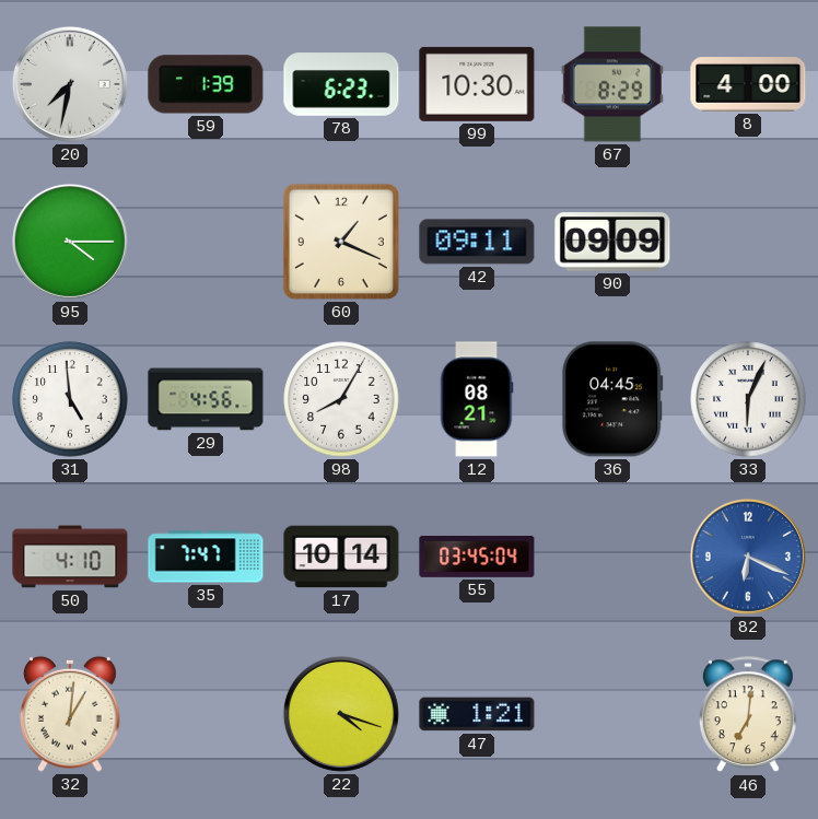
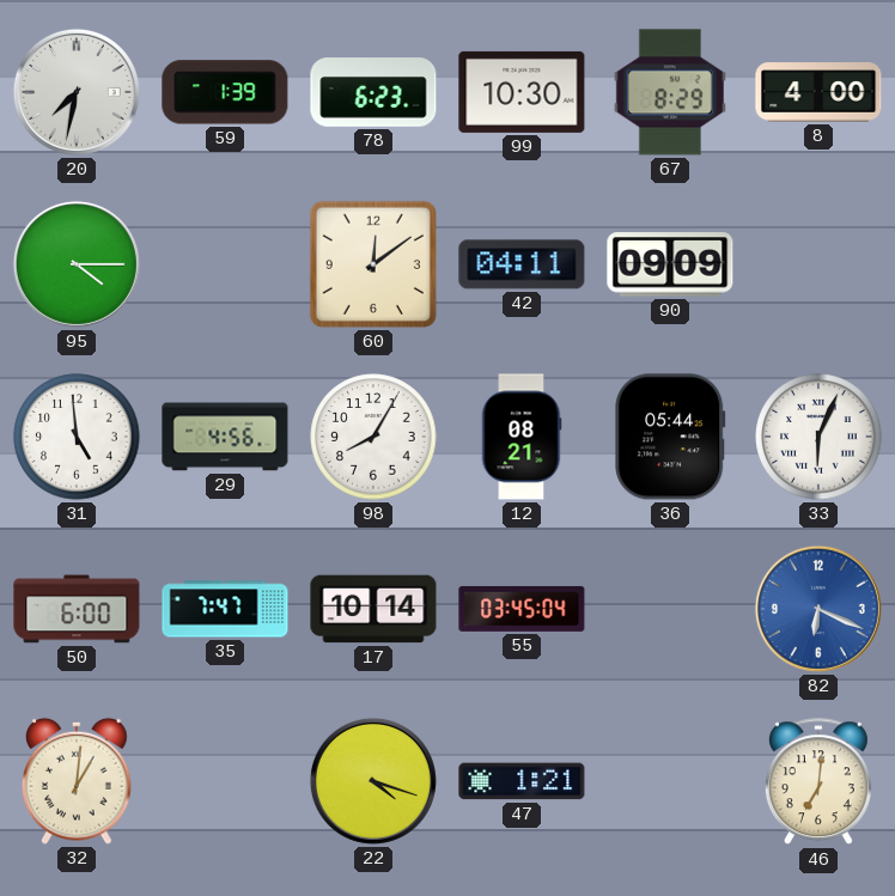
60: 1:19 -> 12:09 (373, 264)
42: 09:11 -> 04:11 (522, 264)
36: 04:45 -> 05:44 (670, 437)
50: 4:10 -> 6:00 (77, 609)
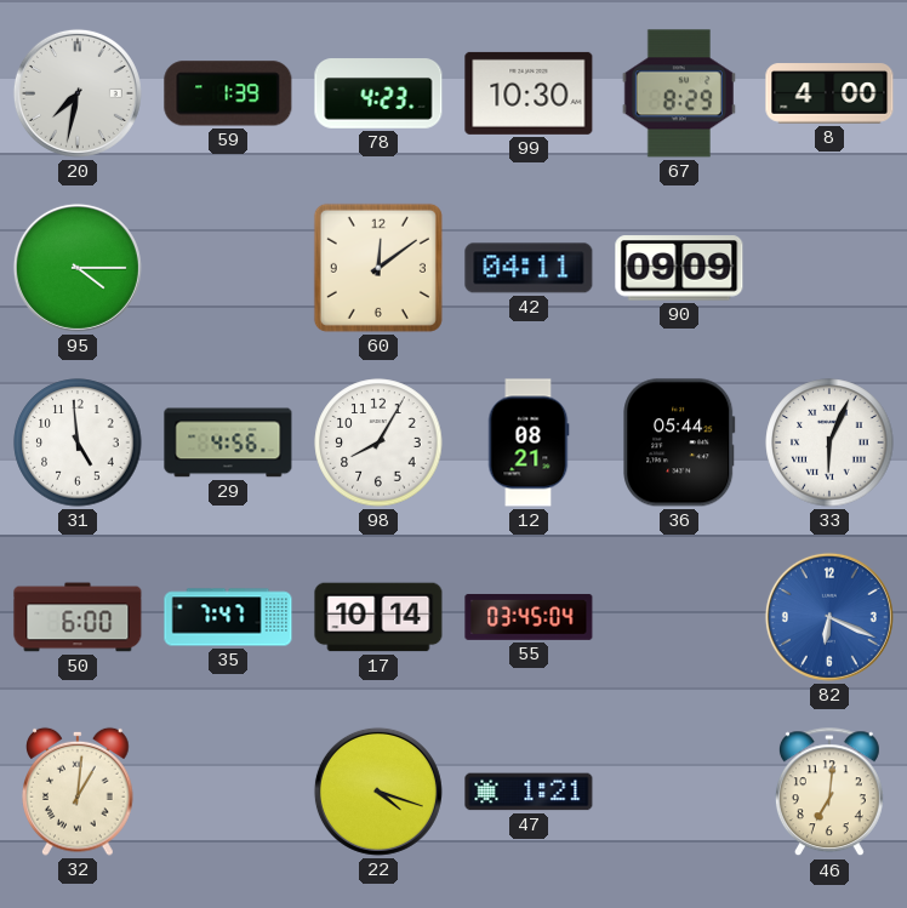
78: 6:23 -> 4:23 (378, 93)
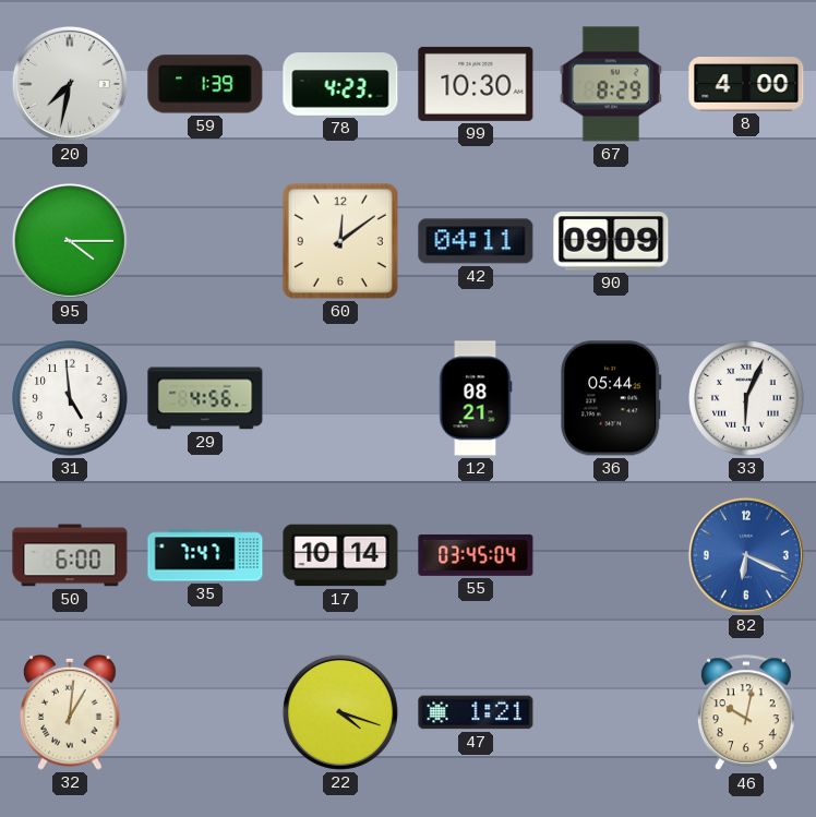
98: 8:05 -> none (378, 442)
46: 7:01 -> 10:02 (746, 713)
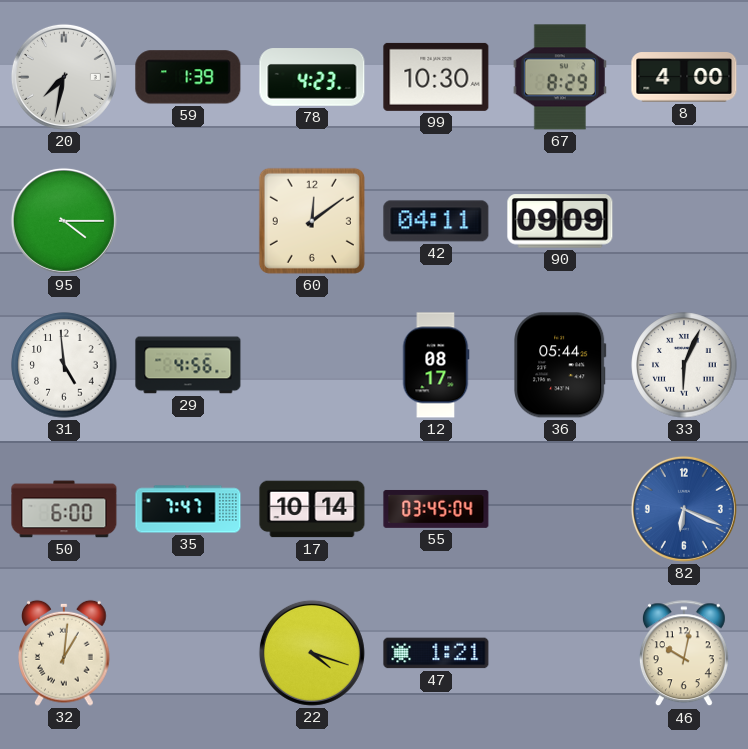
12: 08:21 -> 08:17 (436, 365)
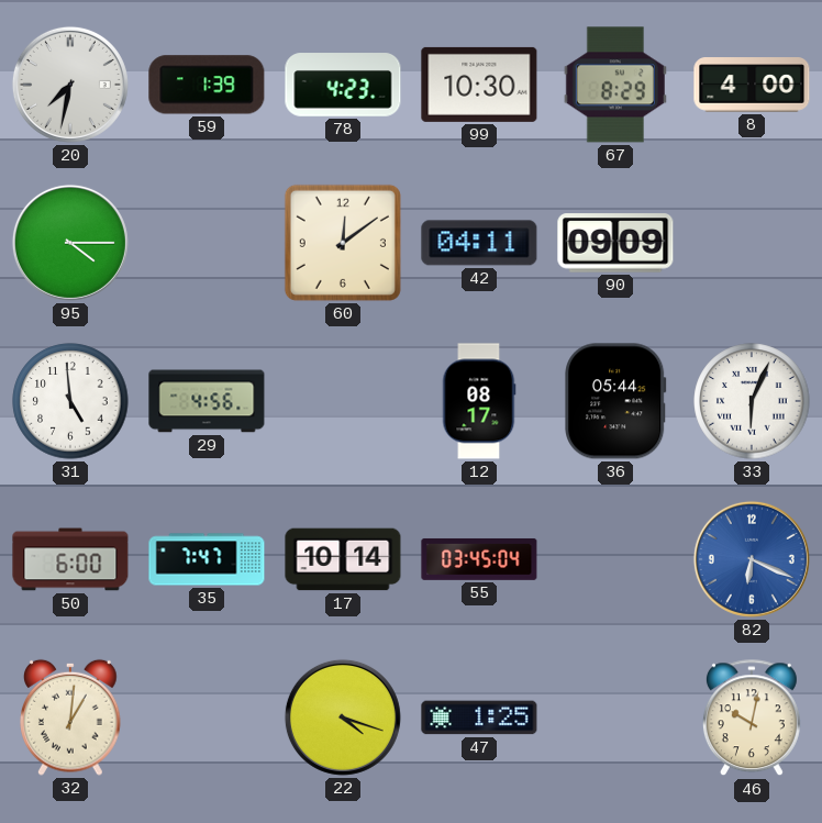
47: 1:21 -> 1:25 (479, 718)
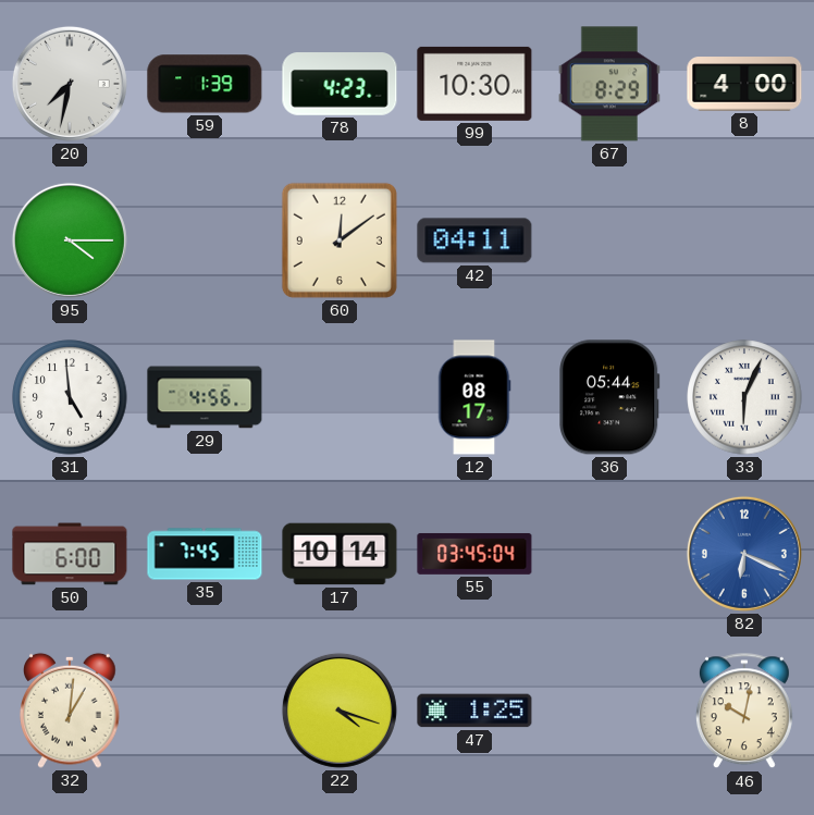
90: 09:09 -> none (615, 243)
35: 7:47 -> 7:45 (205, 554)
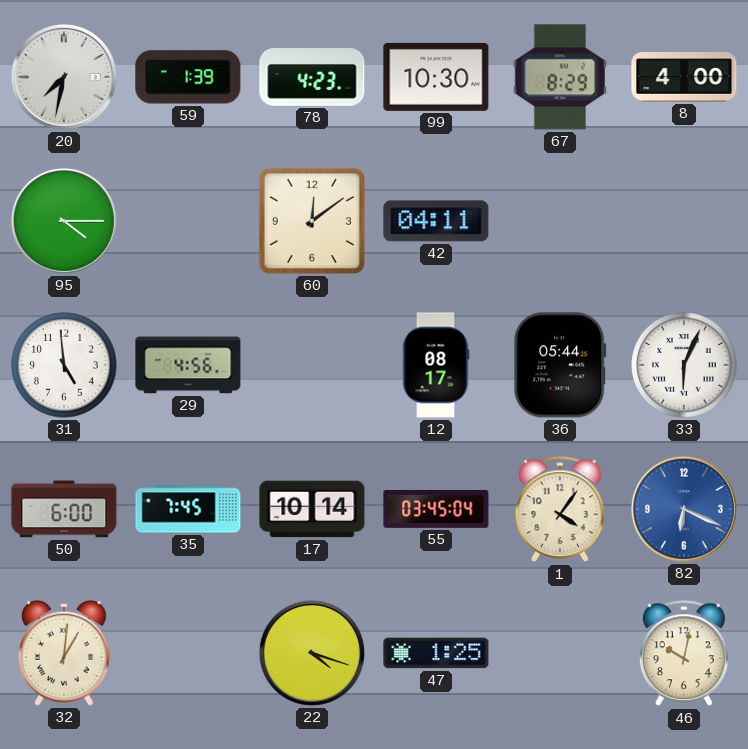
1: none -> 4:06 (560, 510)
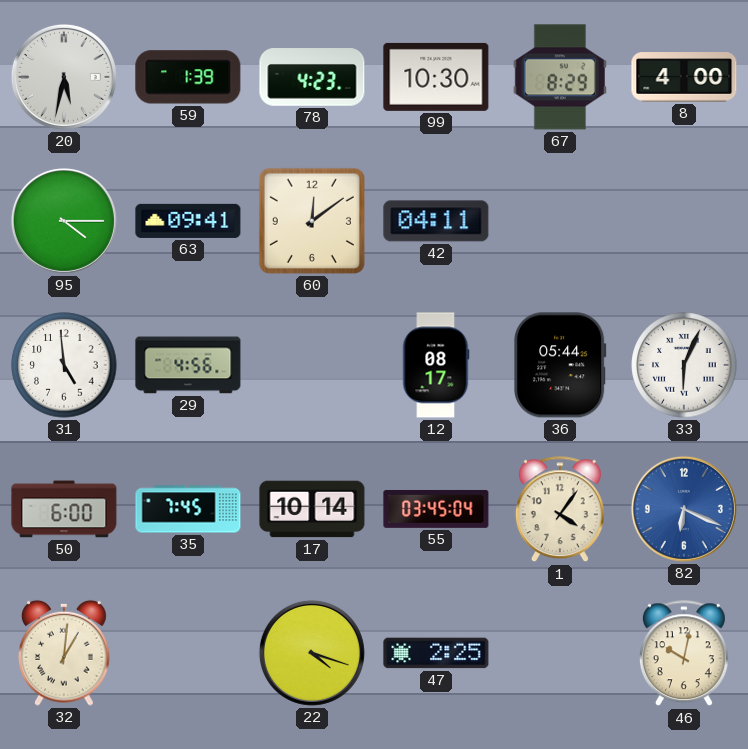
20: 7:32 -> 5:32 (64, 77)
63: none -> 09:41 (188, 221)
47: 1:25 -> 2:25 (436, 653)
